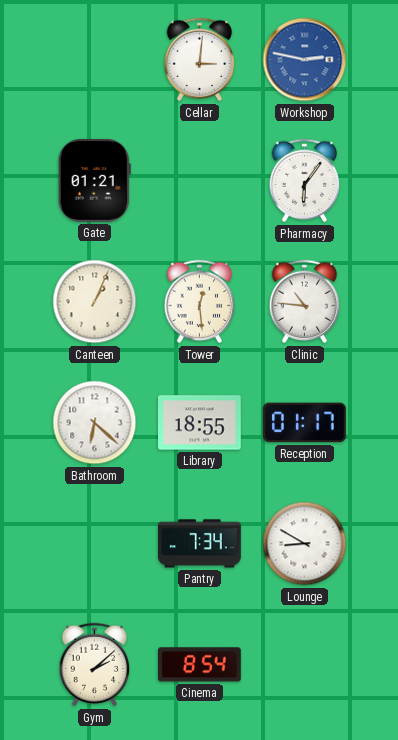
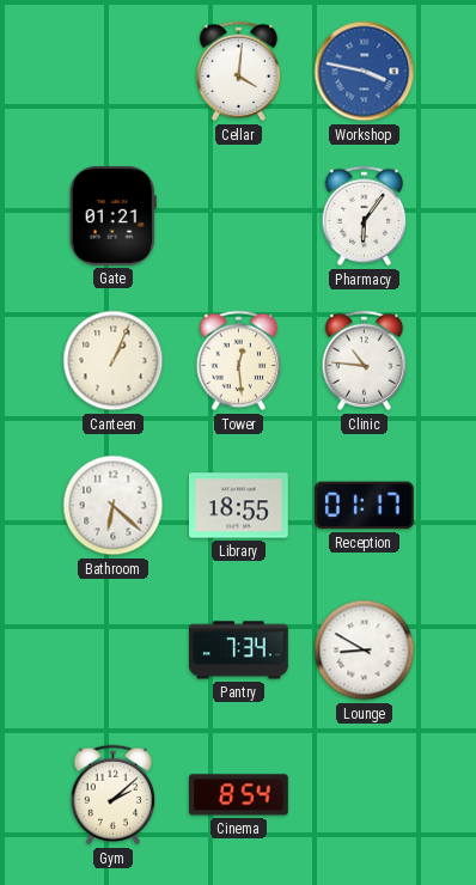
Cellar: 3:01 -> 4:01 (239, 72)
Workshop: 2:47 -> 3:47 (365, 72)
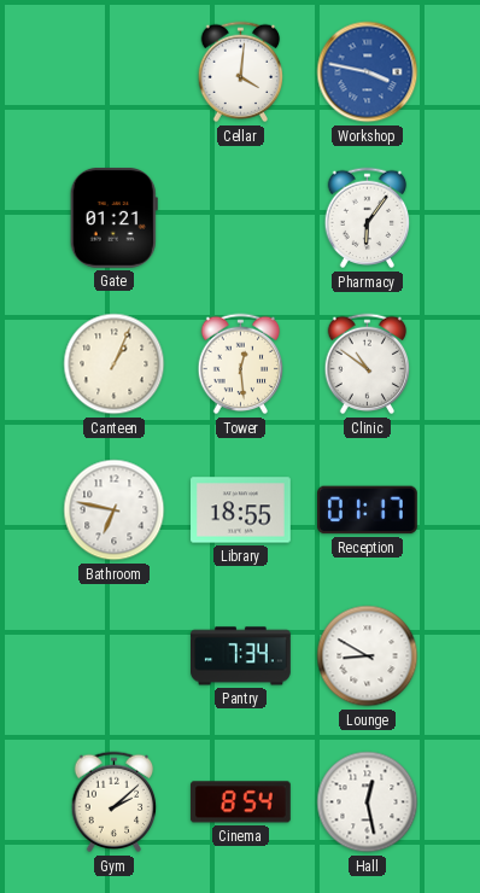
Clinic: 10:46 -> 10:51 (368, 364)
Bathroom: 6:22 -> 6:47 (115, 510)
Hall: none -> 12:28 (368, 802)
